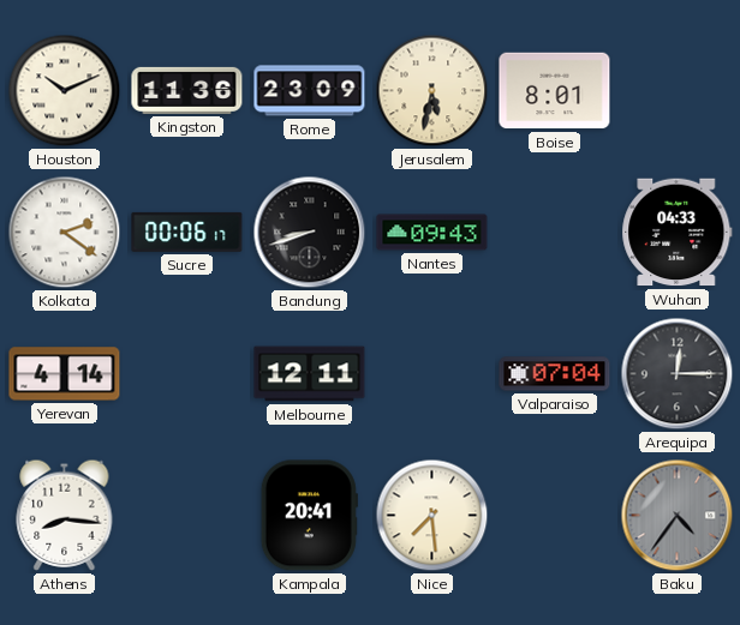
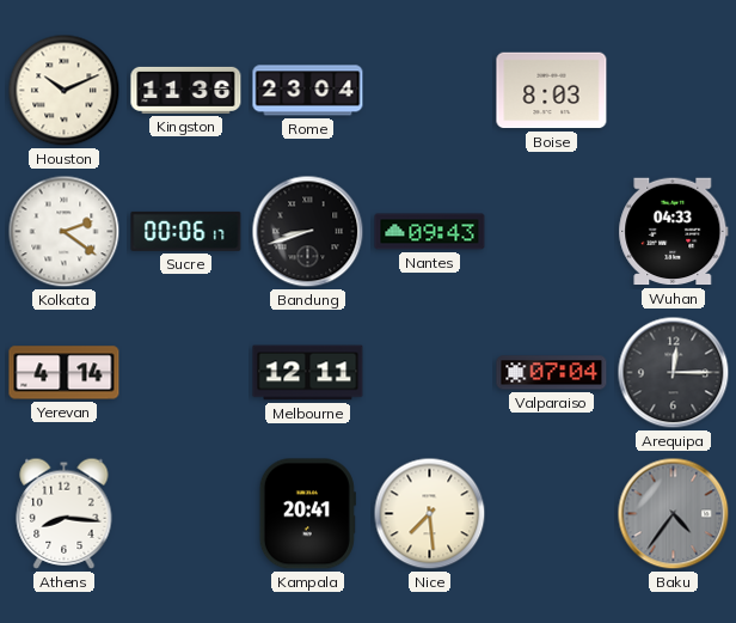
Rome: 23:09 -> 23:04 (308, 91)
Jerusalem: 5:32 -> none (432, 91)
Boise: 8:01 -> 8:03 (552, 91)
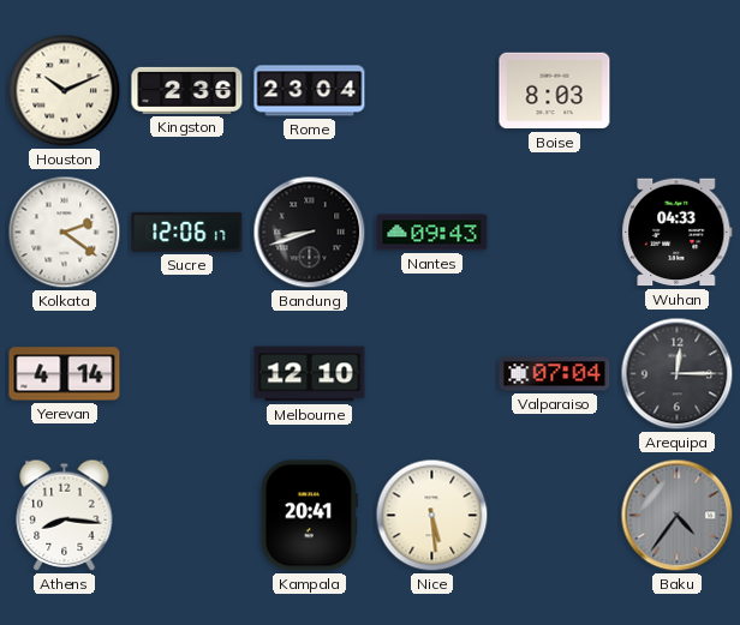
Kingston: 11:36 -> 2:36 (187, 90)
Sucre: 00:06 -> 12:06 (187, 232)
Melbourne: 12:11 -> 12:10 (310, 374)
Nice: 7:29 -> 5:29 (432, 516)
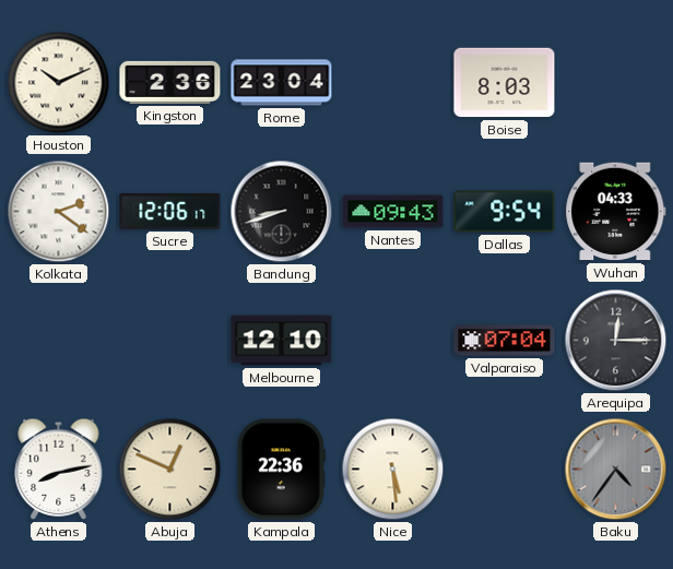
Dallas: none -> 9:54 (505, 212)
Yerevan: 4:14 -> none (65, 374)
Athens: 8:16 -> 8:13 (59, 469)
Abuja: none -> 12:49 (170, 470)
Kampala: 20:41 -> 22:36 (281, 470)
